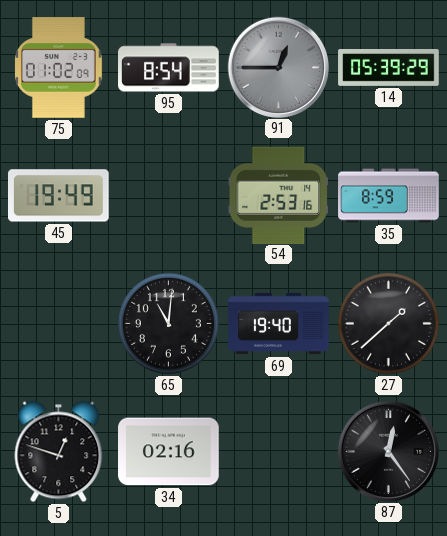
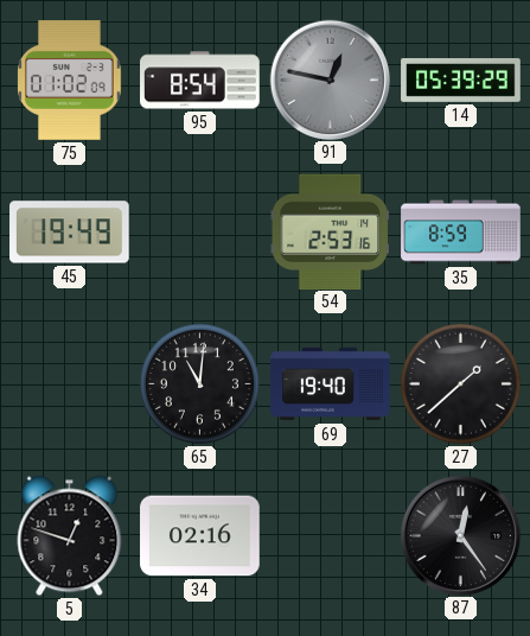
91: 12:45 -> 12:47 (330, 79)
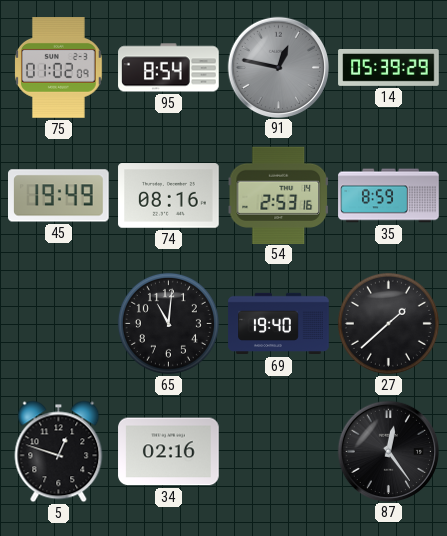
74: none -> 08:16 (169, 196)
